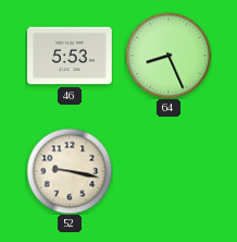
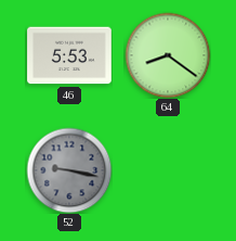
64: 8:26 -> 8:21 (168, 55)
52 dial: cream -> grey (69, 170)
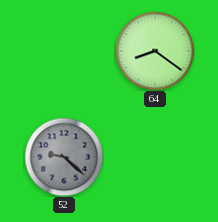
46: 5:53 -> none (69, 55)
52: 9:17 -> 9:22 (64, 157)
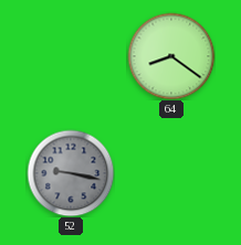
52: 9:22 -> 9:17 (71, 173)
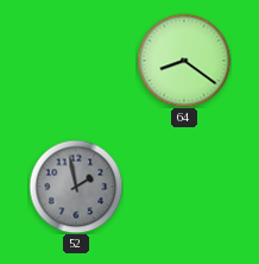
52: 9:17 -> 1:58 (76, 187)
